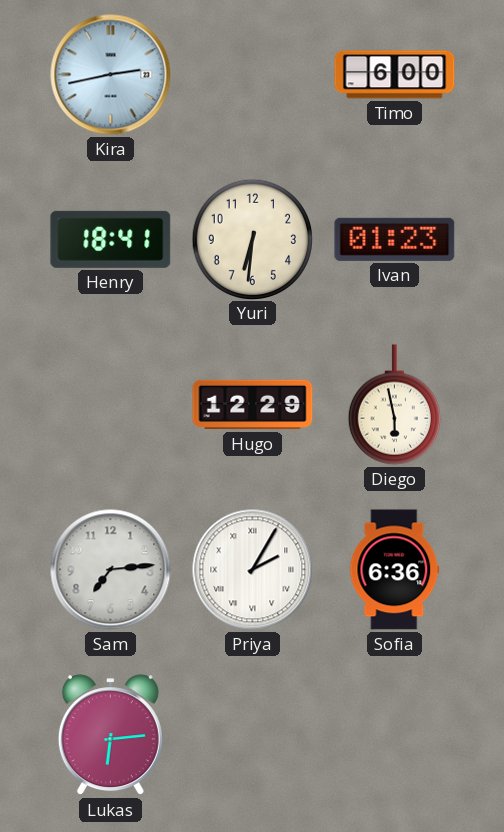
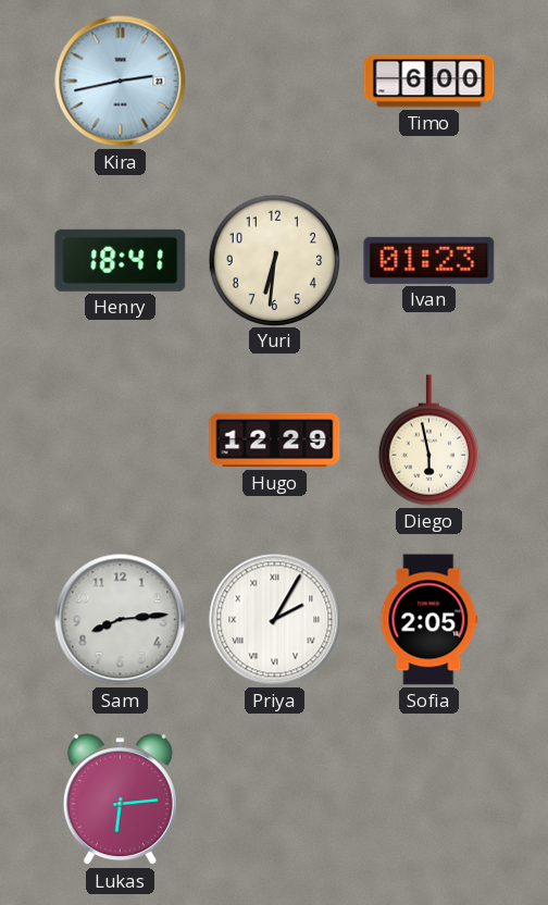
Sam: 7:14 -> 8:14 (121, 620)
Sofia: 6:36 -> 2:05 (429, 620)
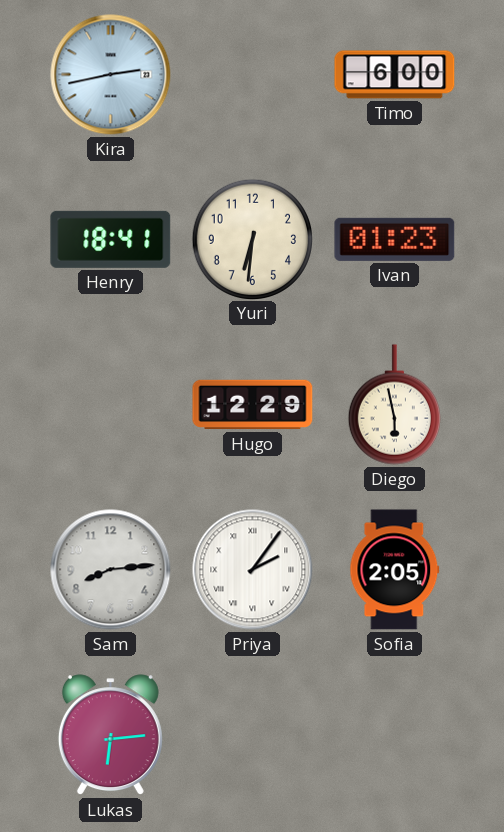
Priya: 2:05 -> 2:06 (253, 570)
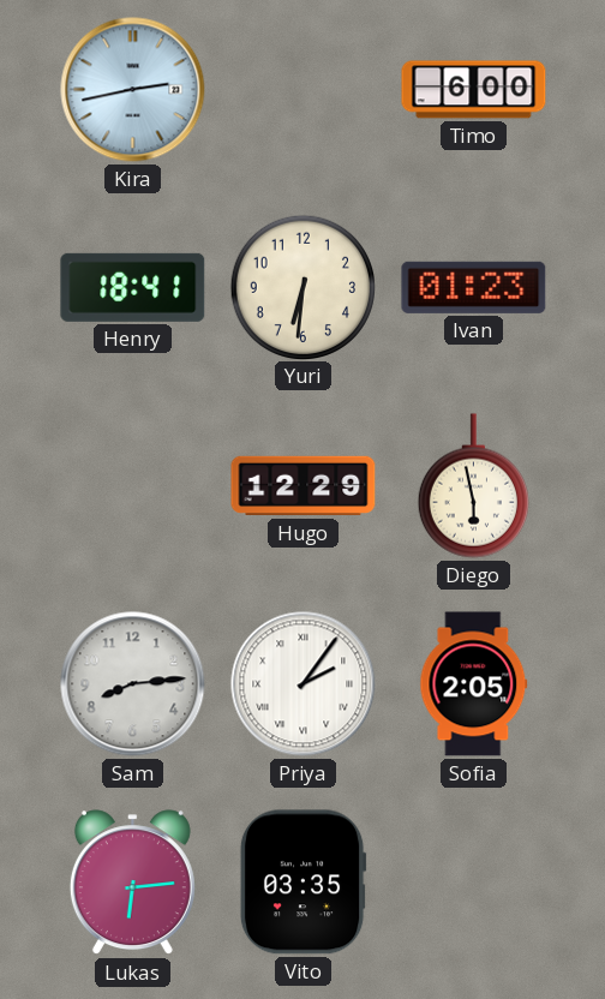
Vito: none -> 03:35 (302, 883)
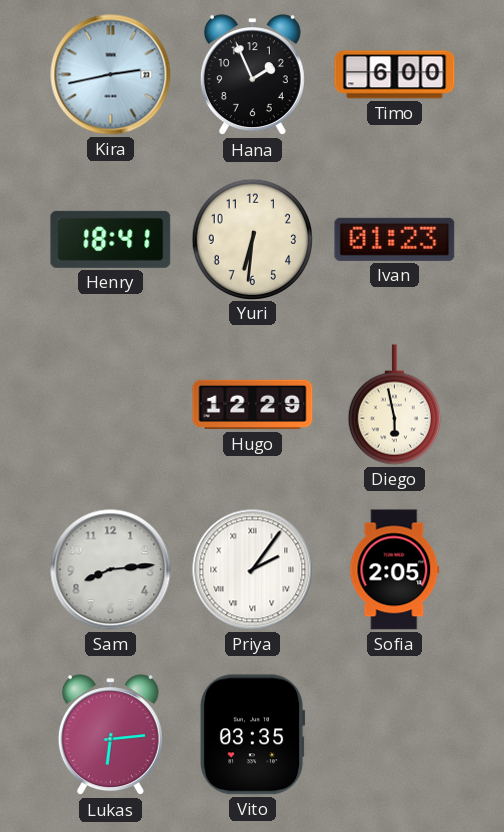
Hana: none -> 1:56 (252, 75)
